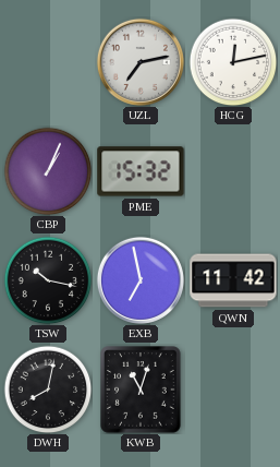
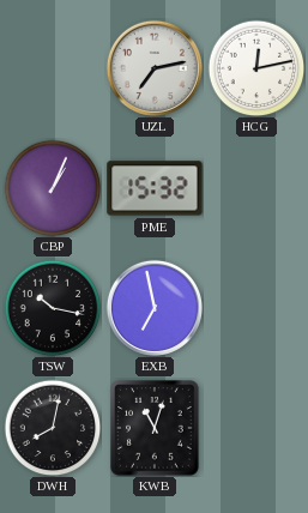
QWN: 11:42 -> none (233, 280)
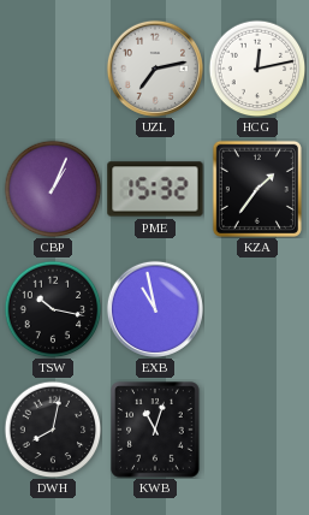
KZA: none -> 1:36 (257, 189)
EXB: 6:58 -> 10:58 (155, 309)
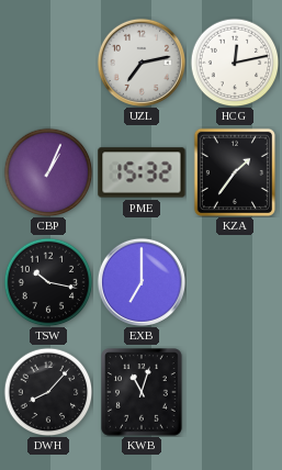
EXB: 10:58 -> 7:00 (142, 282)
DWH: 8:02 -> 8:07 (48, 392)
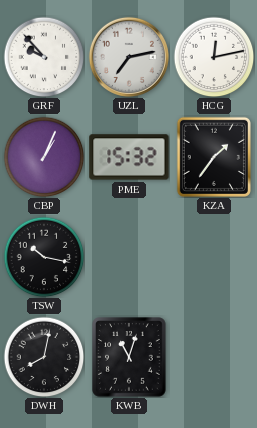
GRF: none -> 9:53 (44, 57)
EXB: 7:00 -> none (142, 282)
DWH: 8:07 -> 8:02 (44, 357)
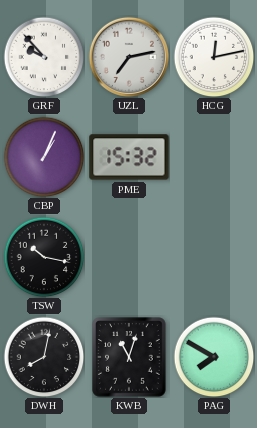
KZA: 1:36 -> none (214, 157)
PAG: none -> 7:50 (214, 357)
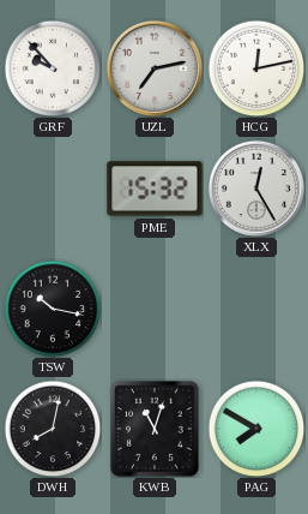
CBP: 1:04 -> none (44, 157)
XLX: none -> 12:25 (256, 189)
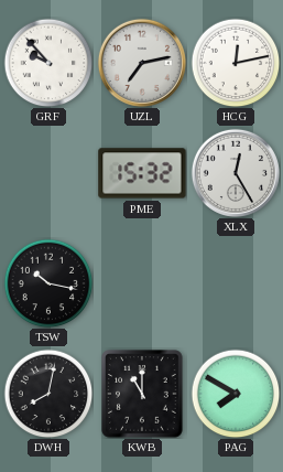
KWB: 11:03 -> 11:00 (142, 394)
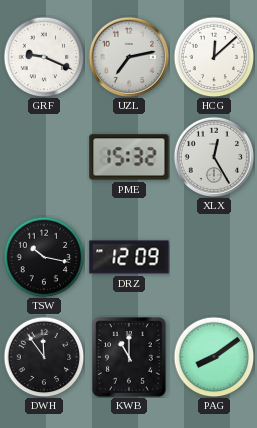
GRF: 9:53 -> 9:19 (44, 57)
HCG: 12:13 -> 12:08 (214, 57)
DRZ: none -> 12:09 (129, 257)
DWH: 8:02 -> 11:54 (44, 357)
PAG: 7:50 -> 8:09 (214, 357)
